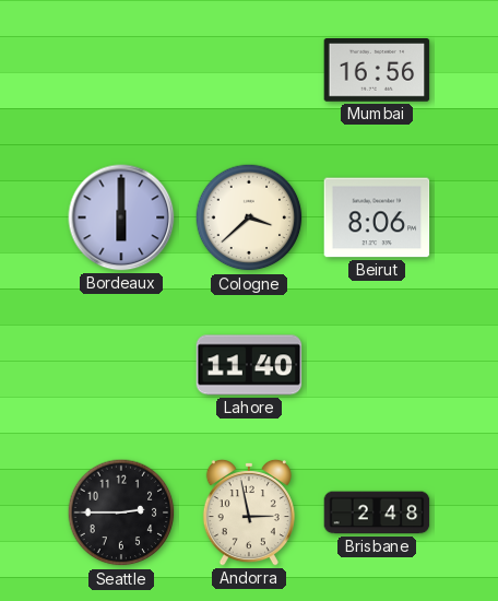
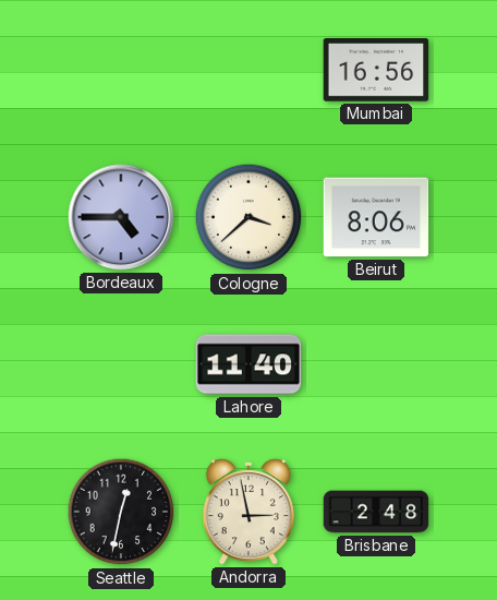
Bordeaux: 6:00 -> 4:45 (121, 217)
Seattle: 2:45 -> 12:32 (121, 512)
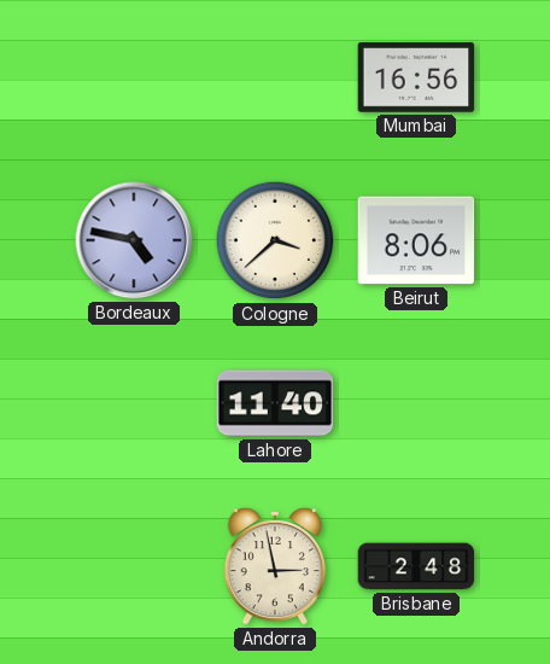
Bordeaux: 4:45 -> 4:47 (134, 240)
Seattle: 12:32 -> none (121, 512)
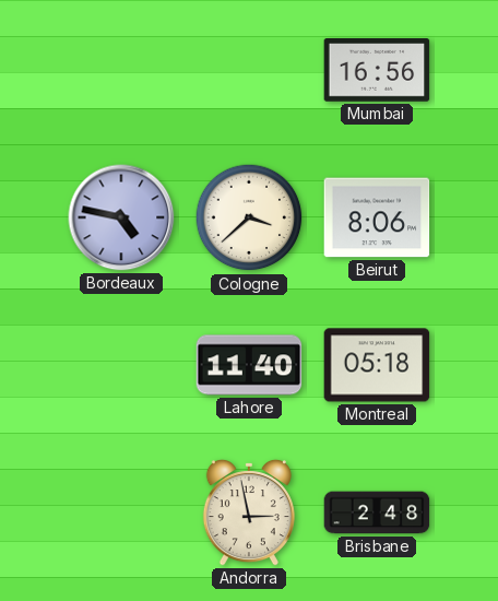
Montreal: none -> 05:18 (377, 365)
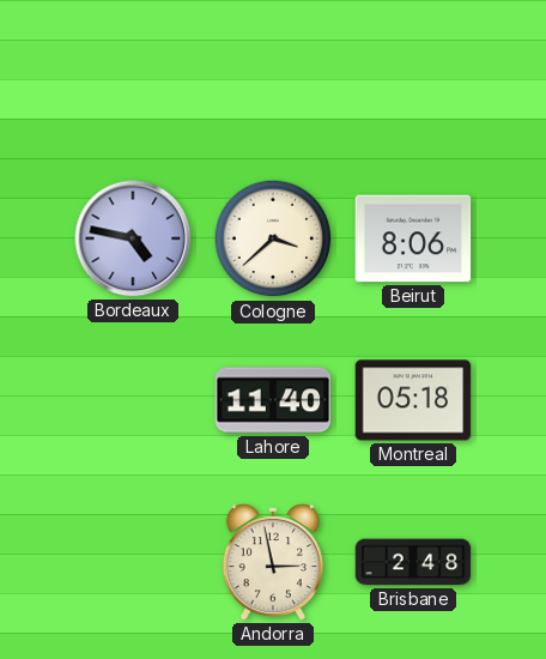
Mumbai: 16:56 -> none (377, 70)
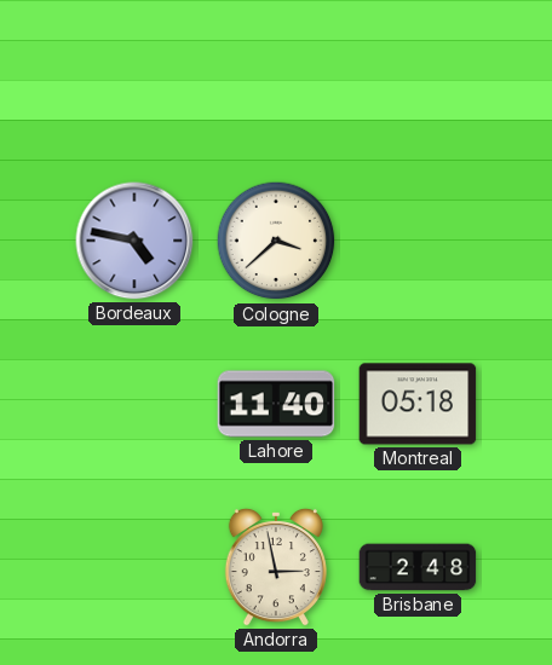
Beirut: 8:06 -> none (413, 238)
